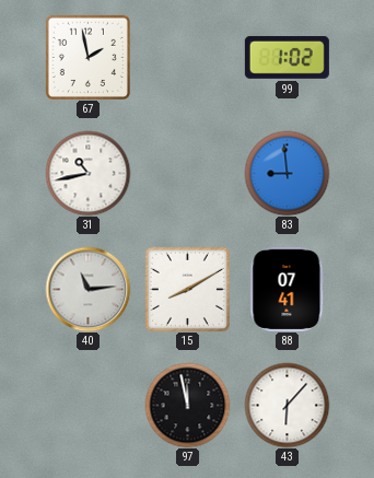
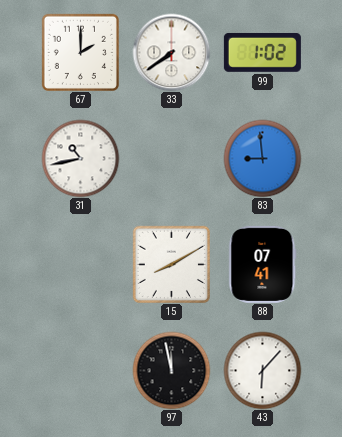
67: 1:58 -> 2:00 (80, 52)
33: none -> 7:39 (171, 52)
40: 11:14 -> none (87, 289)
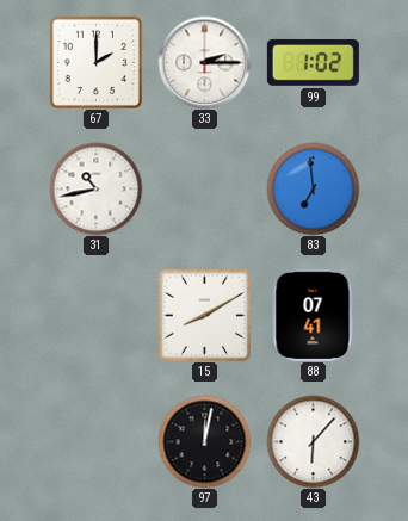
33: 7:39 -> 2:15 (204, 62)
83: 8:59 -> 6:59 (313, 188)
97: 11:58 -> 12:02 (204, 441)
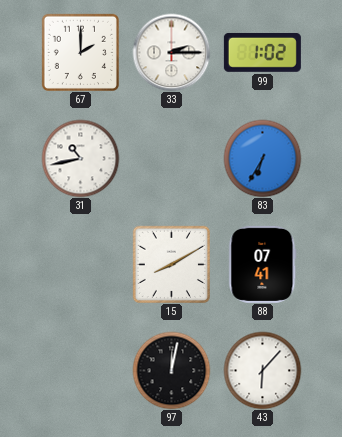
83: 6:59 -> 6:35 (262, 158)
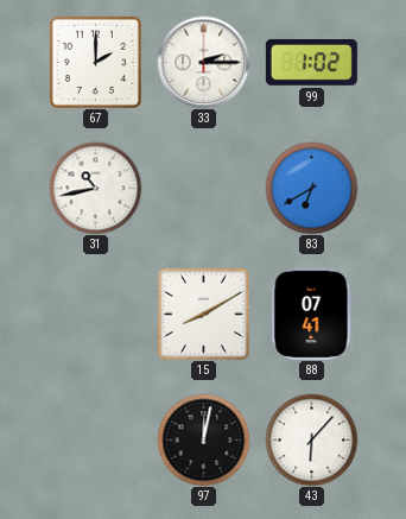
83: 6:35 -> 6:40 (311, 188)
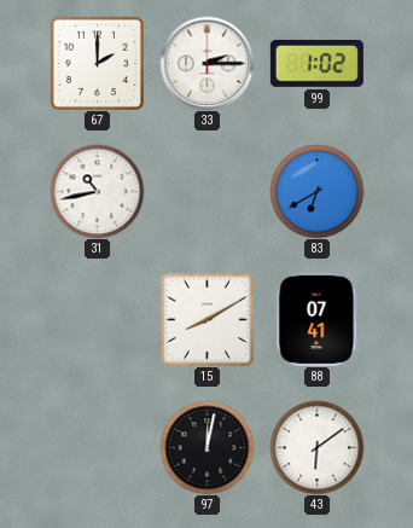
43: 6:07 -> 6:09 (316, 447)
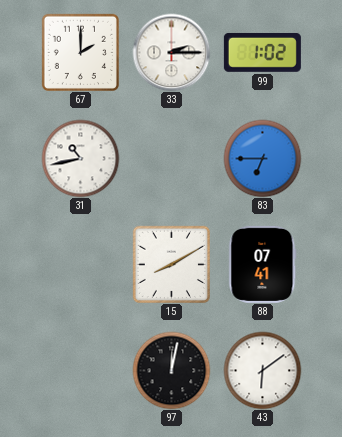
83: 6:40 -> 6:45 (262, 158)
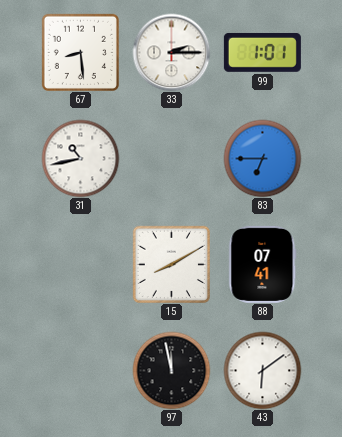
67: 2:00 -> 8:29 (80, 52)
99: 1:02 -> 1:01 (262, 52)
97: 12:02 -> 11:58 (171, 370)
